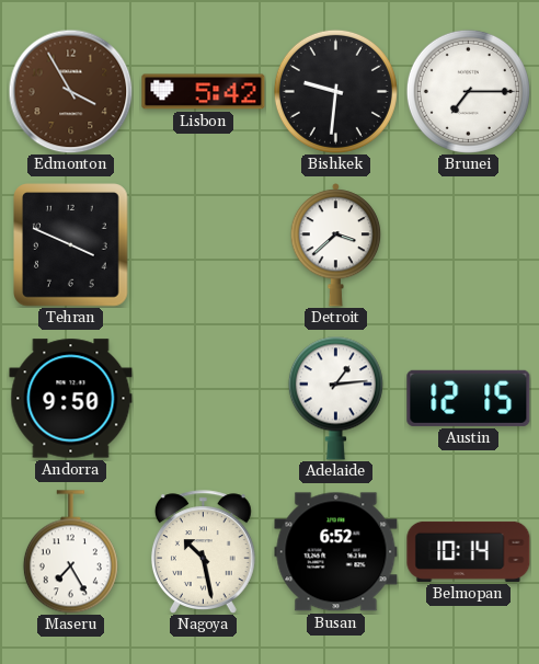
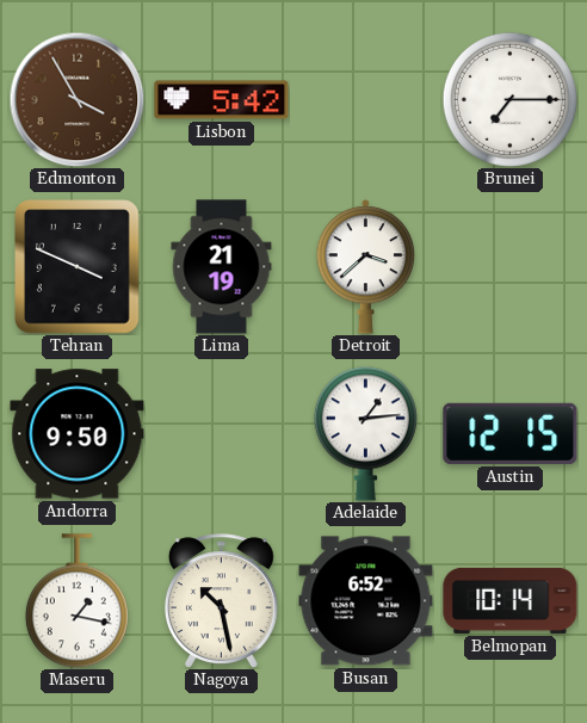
Bishkek: 9:31 -> none (335, 91)
Lima: none -> 21:19 (222, 267)
Maseru: 7:25 -> 1:17 (76, 601)
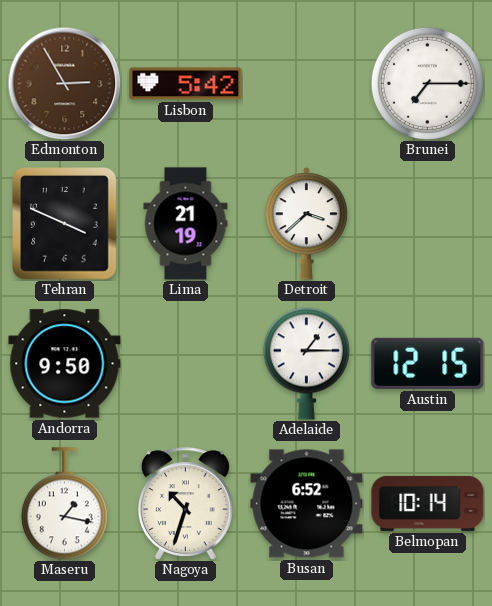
Edmonton: 3:55 -> 2:55 (64, 83)
Adelaide: 1:14 -> 1:15 (306, 363)
Nagoya: 10:28 -> 10:33 (185, 504)
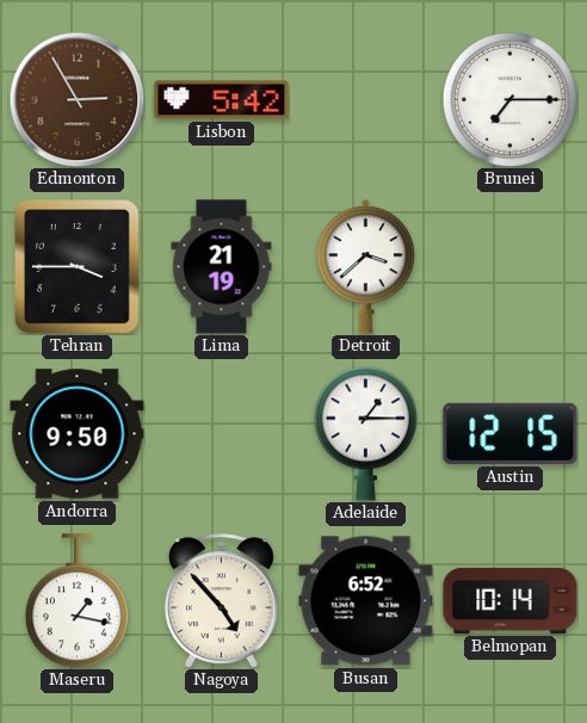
Tehran: 3:49 -> 3:45 (78, 267)
Nagoya: 10:33 -> 4:53 (221, 601)
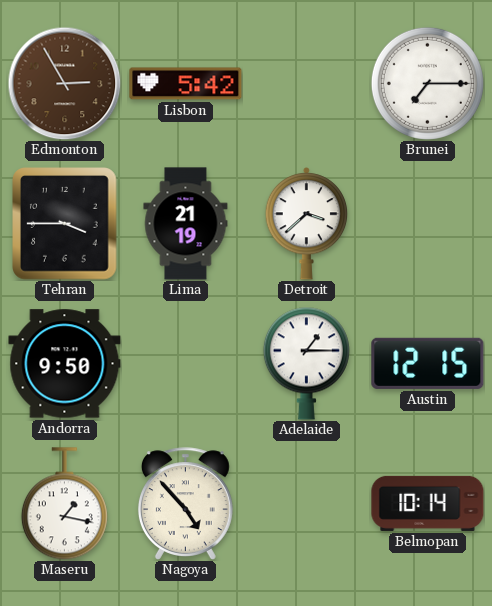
Busan: 6:52 -> none (366, 601)
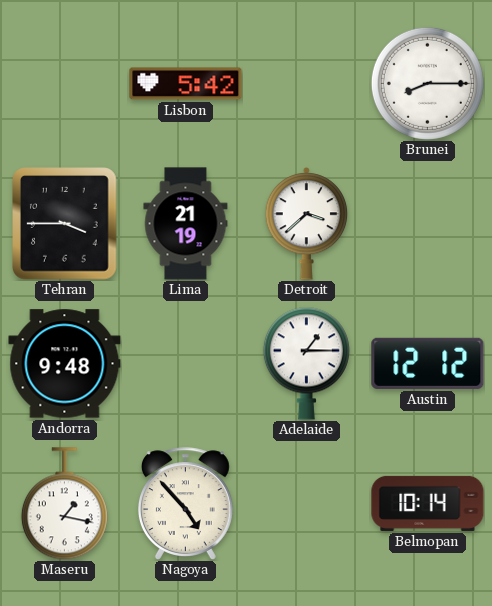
Edmonton: 2:55 -> none (64, 83)
Brunei: 7:15 -> 8:15 (427, 83)
Andorra: 9:50 -> 9:48 (65, 364)
Austin: 12:15 -> 12:12 (428, 363)
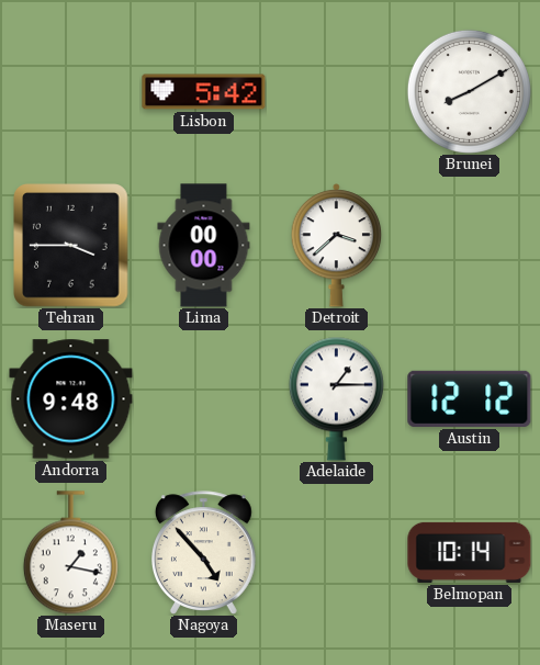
Brunei: 8:15 -> 8:10 (469, 91)
Lima: 21:19 -> 00:00 (204, 246)
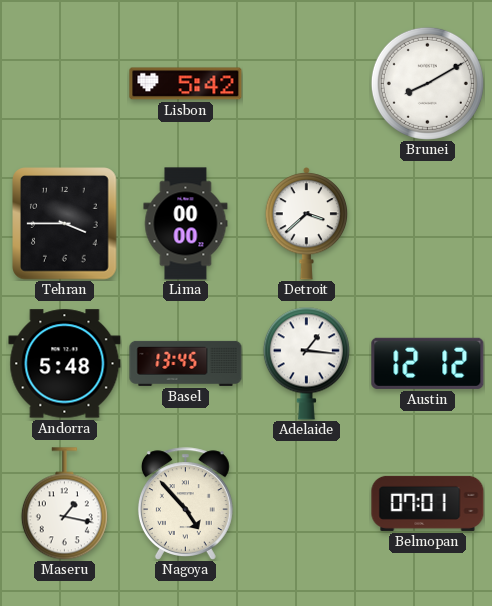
Andorra: 9:48 -> 5:48 (65, 364)
Basel: none -> 13:45 (186, 363)
Adelaide: 1:15 -> 1:16 (306, 363)
Belmopan: 10:14 -> 07:01 (428, 503)
